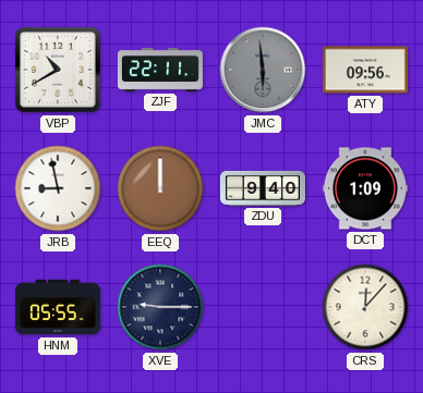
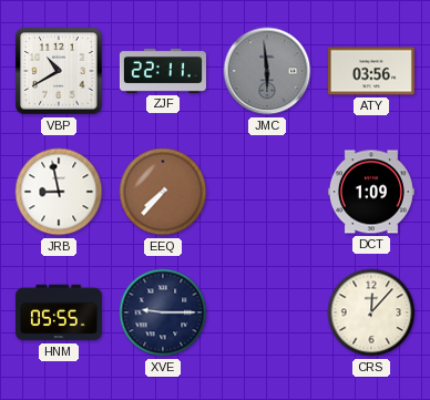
ATY: 09:56 -> 03:56 (371, 71)
EEQ: 12:00 -> 7:37 (163, 192)
ZDU: 9:40 -> none (263, 188)
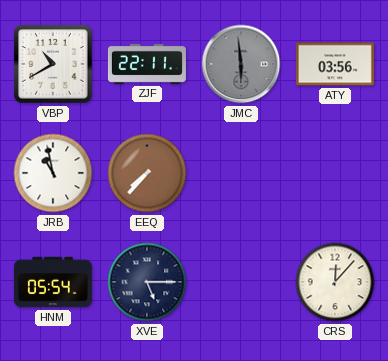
JRB: 8:58 -> 10:58 (53, 173)
DCT: 1:09 -> none (371, 192)
HNM: 05:55 -> 05:54 (53, 282)
XVE: 9:15 -> 5:15 (147, 282)
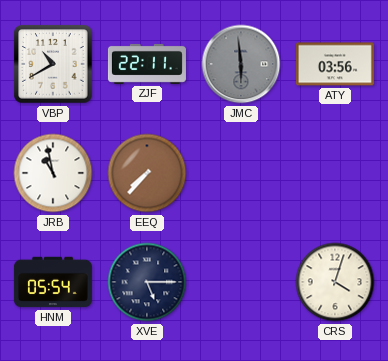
CRS: 12:07 -> 4:03 (335, 282)
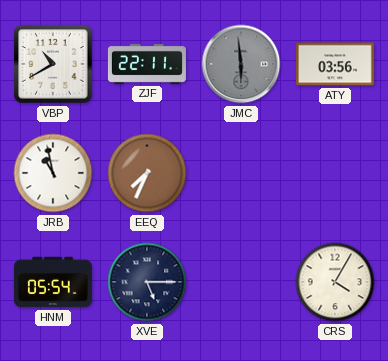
EEQ: 7:37 -> 7:34 (147, 173)
CRS: 4:03 -> 4:05 (335, 282)
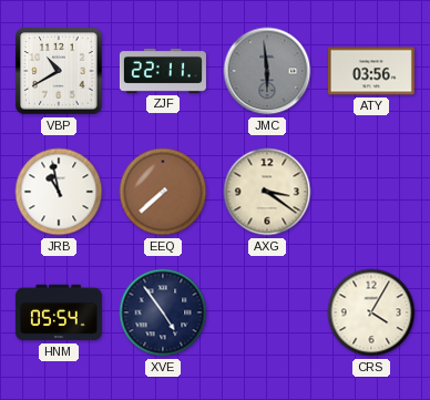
EEQ: 7:34 -> 7:38 (163, 192)
AXG: none -> 3:21 (267, 192)
XVE: 5:15 -> 4:54 (163, 312)
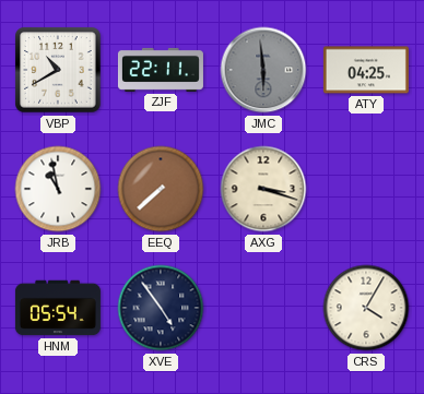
ATY: 03:56 -> 04:25 (366, 70)
AXG: 3:21 -> 3:18 (263, 189)
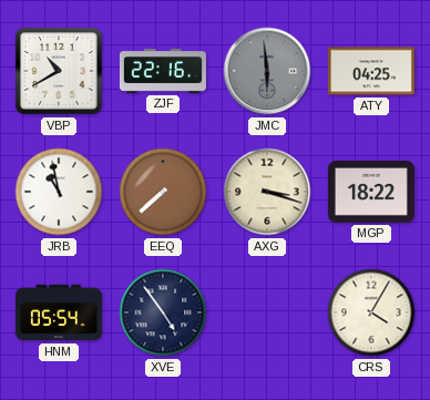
ZJF: 22:11 -> 22:16 (163, 71)
MGP: none -> 18:22 (371, 193)
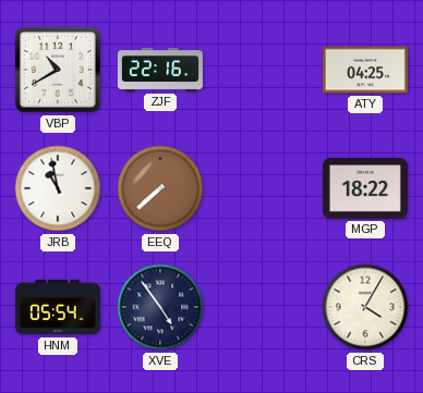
JMC: 5:59 -> none (267, 71)
AXG: 3:18 -> none (267, 192)
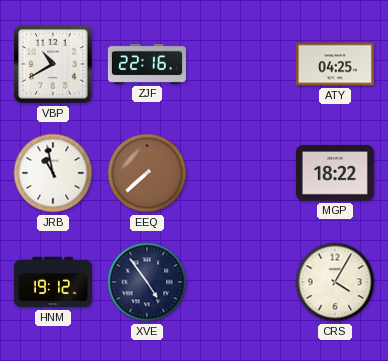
HNM: 05:54 -> 19:12 (53, 282)
